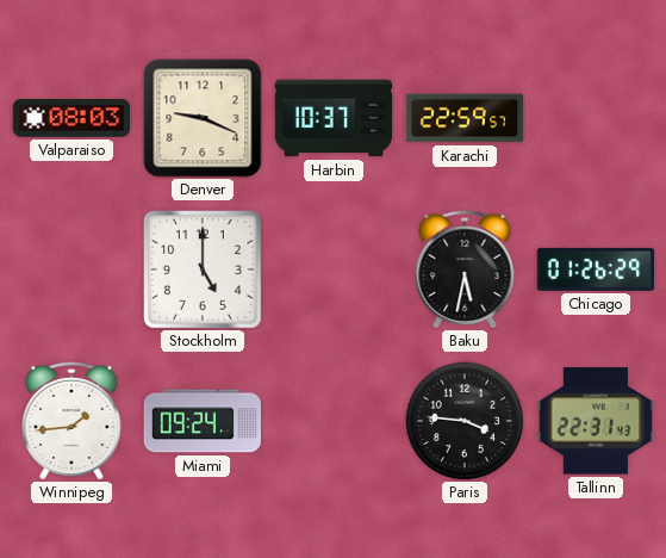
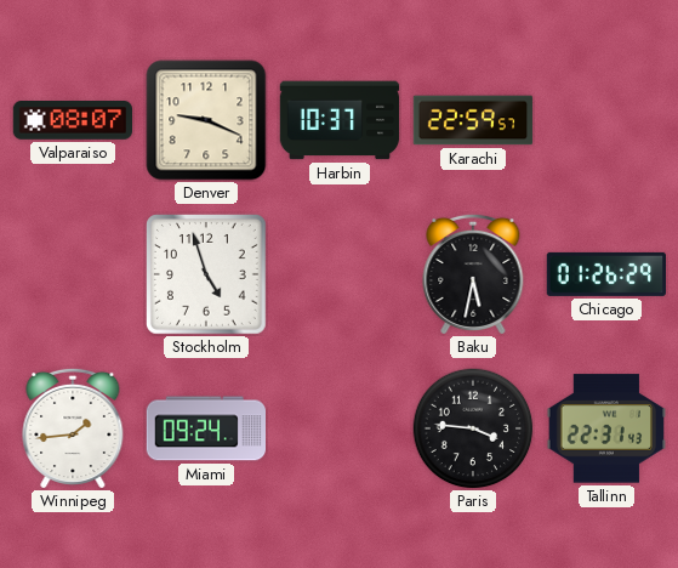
Valparaiso: 08:03 -> 08:07 (73, 121)
Stockholm: 5:00 -> 4:57 (207, 276)
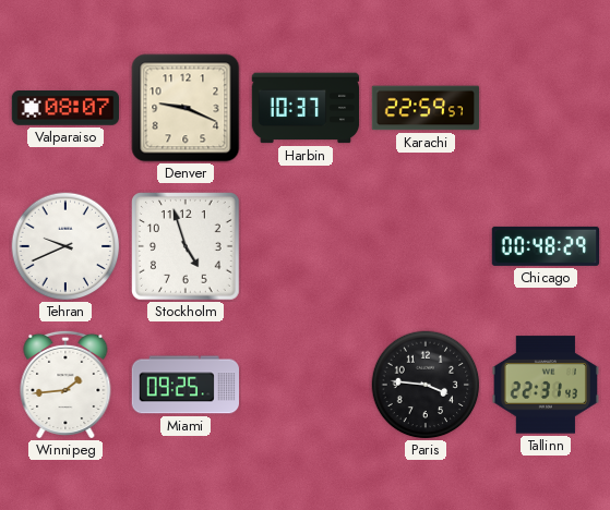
Tehran: none -> 9:41 (65, 246)
Baku: 5:32 -> none (473, 274)
Chicago: 01:26 -> 00:48 (545, 246)
Miami: 09:24 -> 09:25 (184, 385)
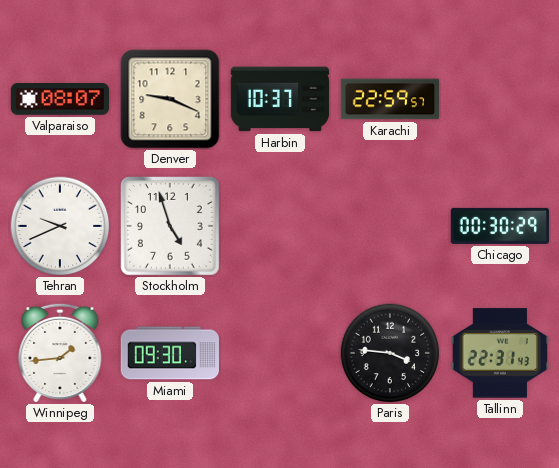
Chicago: 00:48 -> 00:30 (499, 226)
Miami: 09:25 -> 09:30 (169, 353)
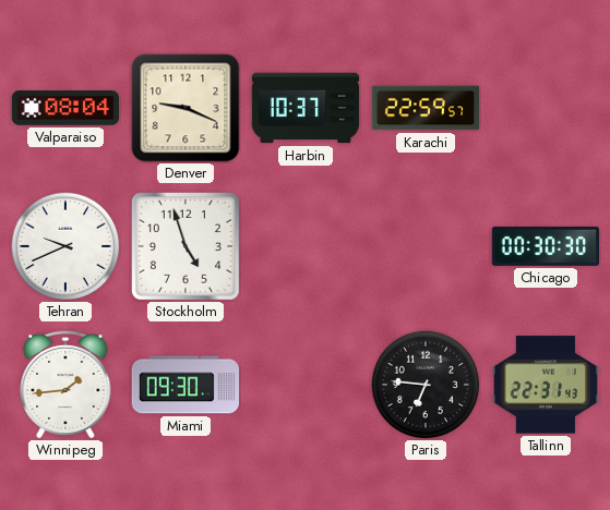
Valparaiso: 08:07 -> 08:04 (65, 109)
Chicago: 00:30:29 -> 00:30:30 (545, 246)
Paris: 3:46 -> 6:46 (426, 385)
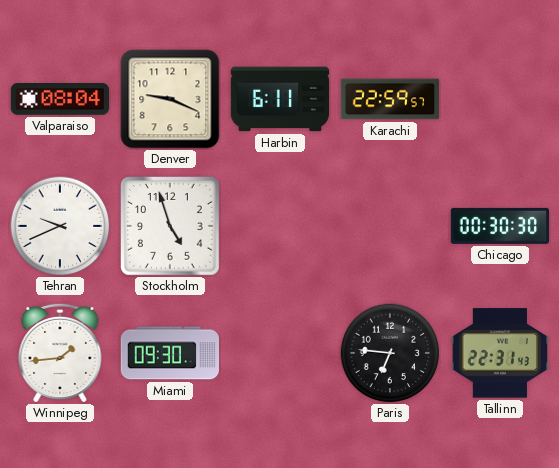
Harbin: 10:37 -> 6:11 (280, 99)
